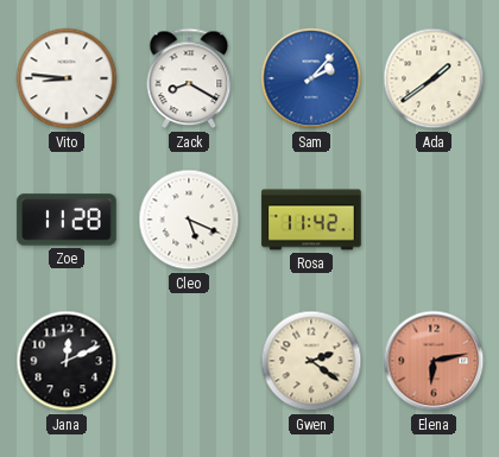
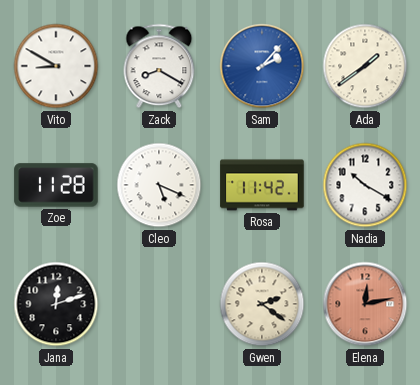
Vito: 8:46 -> 8:50 (56, 66)
Nadia: none -> 10:20 (365, 185)
Jana: 12:11 -> 12:12 (56, 304)
Elena: 6:13 -> 12:13 (365, 304)
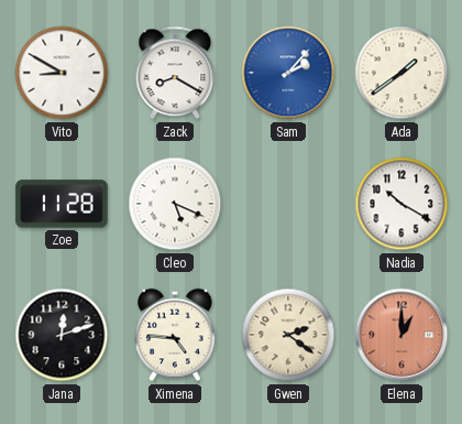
Rosa: 11:42 -> none (262, 185)
Ximena: none -> 4:46 (175, 335)
Elena: 12:13 -> 1:00 (402, 335)
